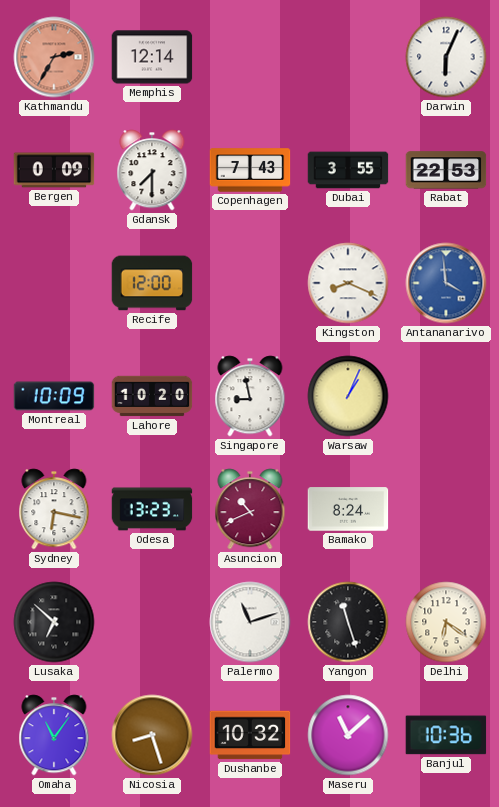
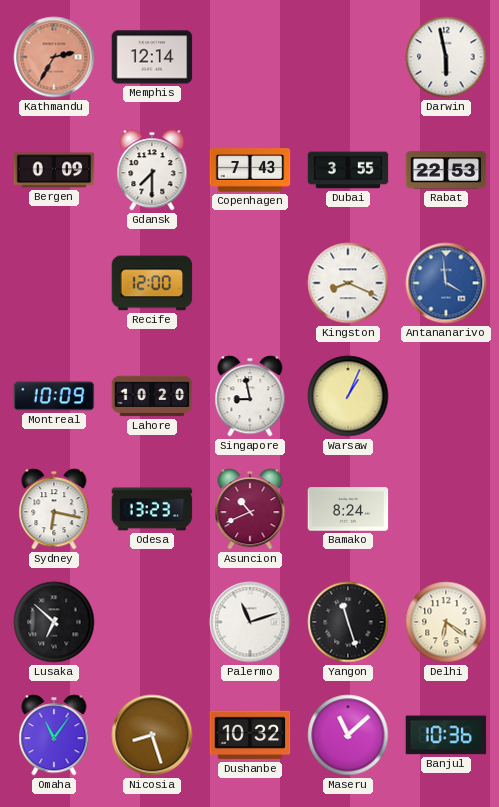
Darwin: 6:04 -> 5:58 (446, 57)
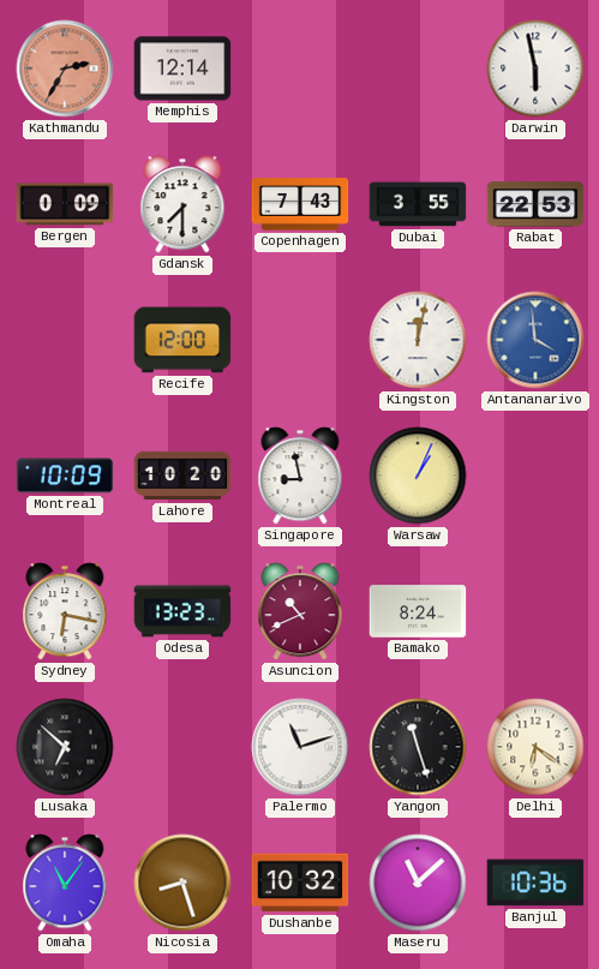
Kingston: 8:19 -> 12:02 (418, 340)
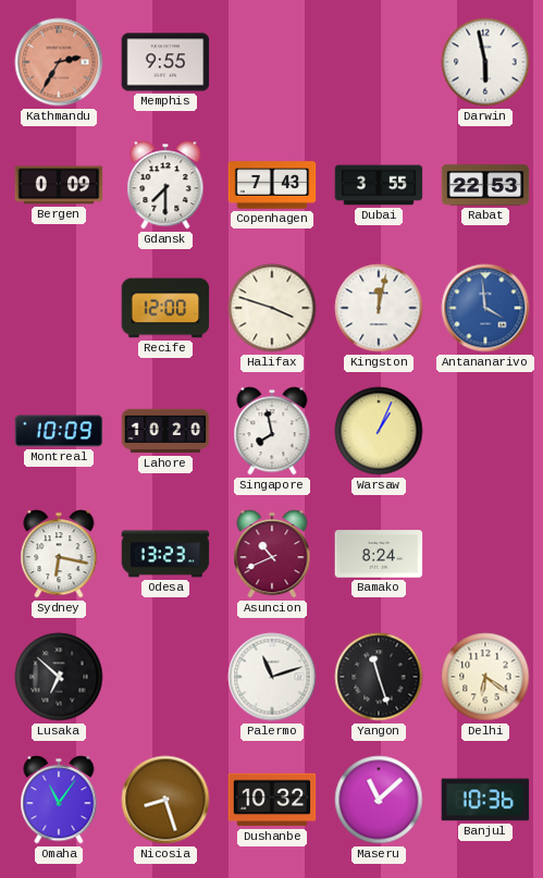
Memphis: 12:14 -> 9:55 (165, 62)
Halifax: none -> 3:48 (272, 308)
Singapore: 8:58 -> 7:58 (272, 431)
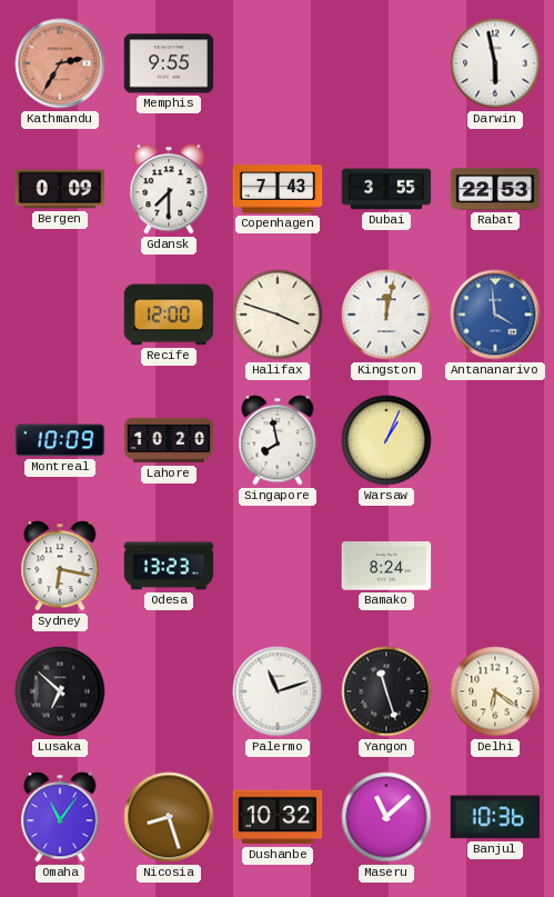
Asuncion: 10:41 -> none (272, 554)
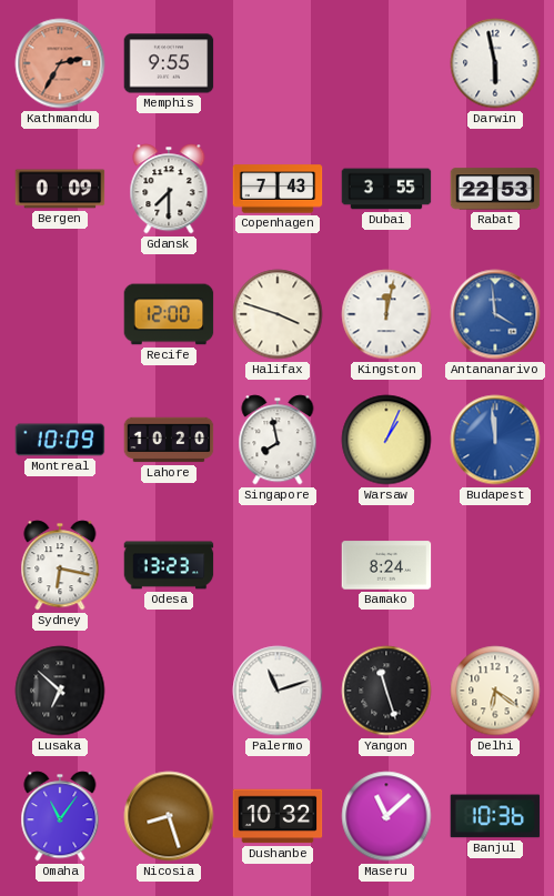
Budapest: none -> 11:59 (495, 440)
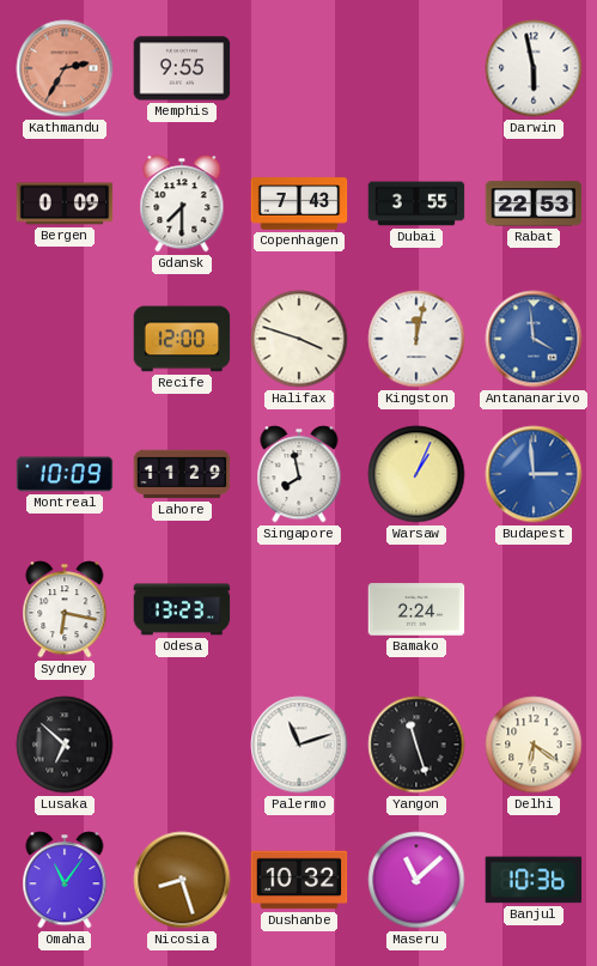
Lahore: 10:20 -> 11:29 (182, 474)
Budapest: 11:59 -> 2:59 (534, 474)
Bamako: 8:24 -> 2:24 (416, 609)
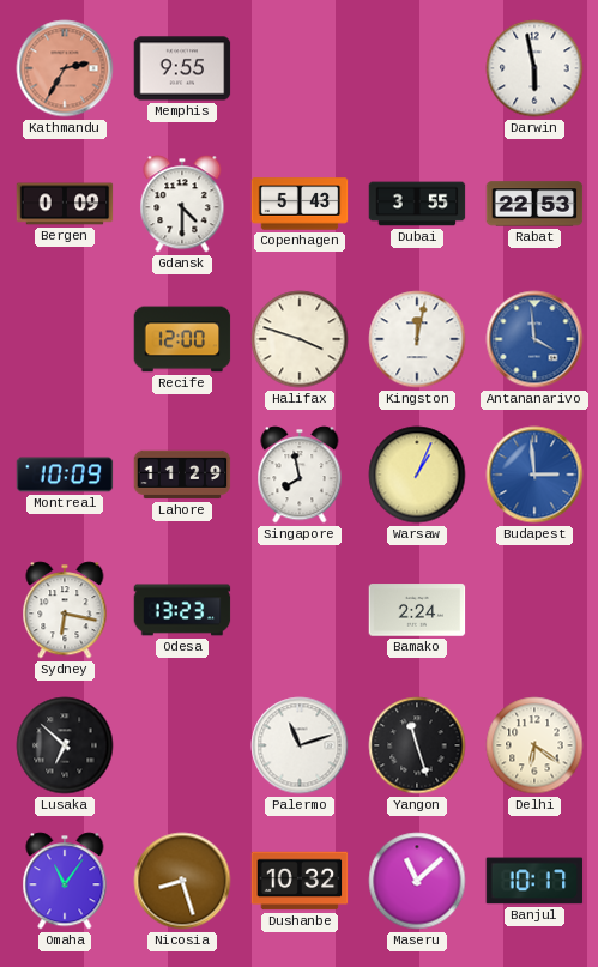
Gdansk: 7:30 -> 4:30 (182, 204)
Copenhagen: 7:43 -> 5:43 (300, 204)
Banjul: 10:36 -> 10:17 (534, 881)
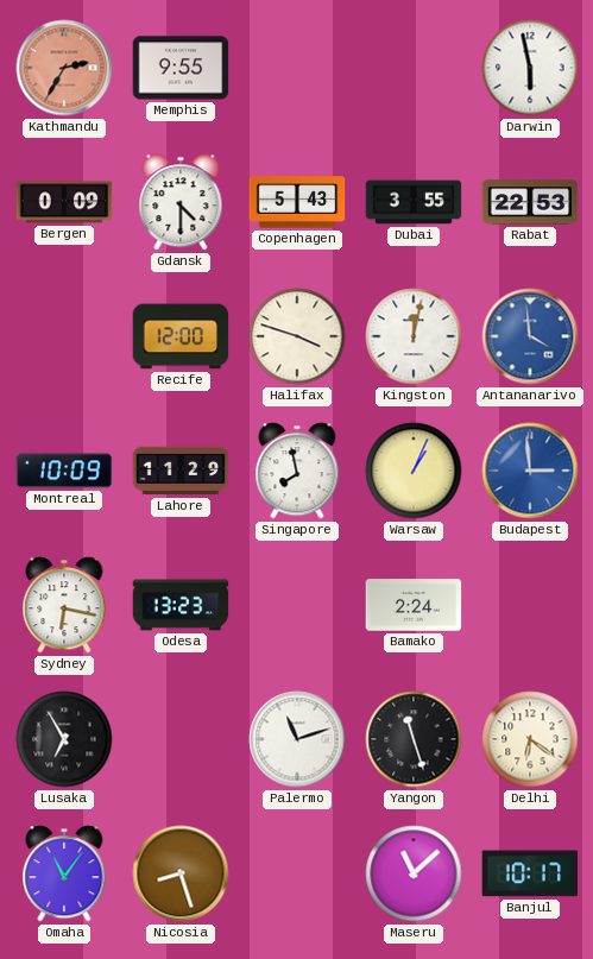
Lusaka: 6:52 -> 6:55 (64, 739)
Dushanbe: 10:32 -> none (300, 881)
